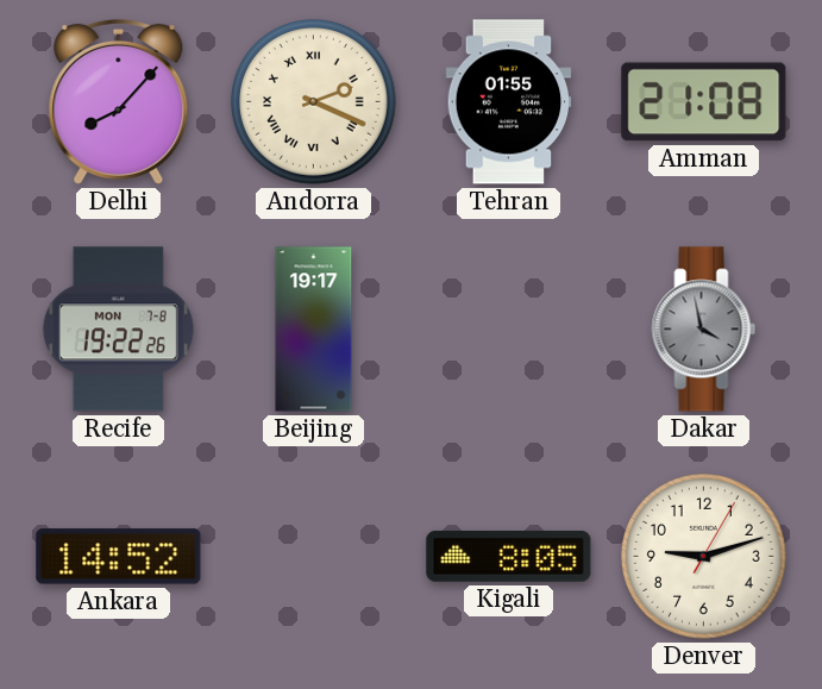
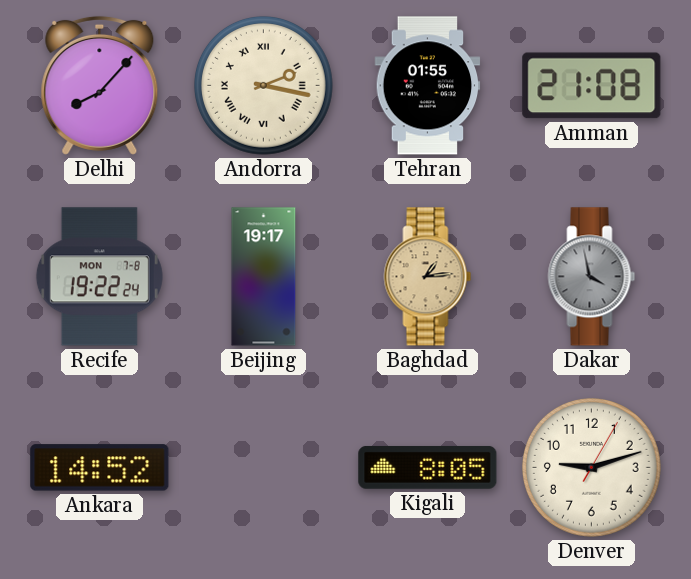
Andorra: 2:19 -> 2:17 (263, 85)
Recife: 19:22:26 -> 19:22:24 (99, 277)
Baghdad: none -> 1:14 (428, 277)
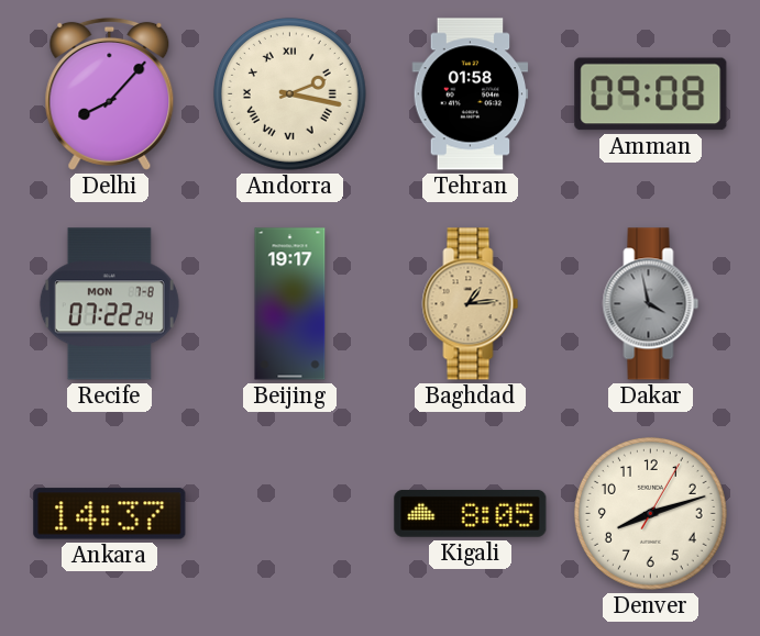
Tehran: 01:55 -> 01:58 (471, 94)
Amman: 21:08 -> 09:08 (651, 94)
Recife: 19:22 -> 07:22 (109, 304)
Ankara: 14:52 -> 14:37 (110, 514)
Denver: 9:12 -> 8:12 (650, 513)
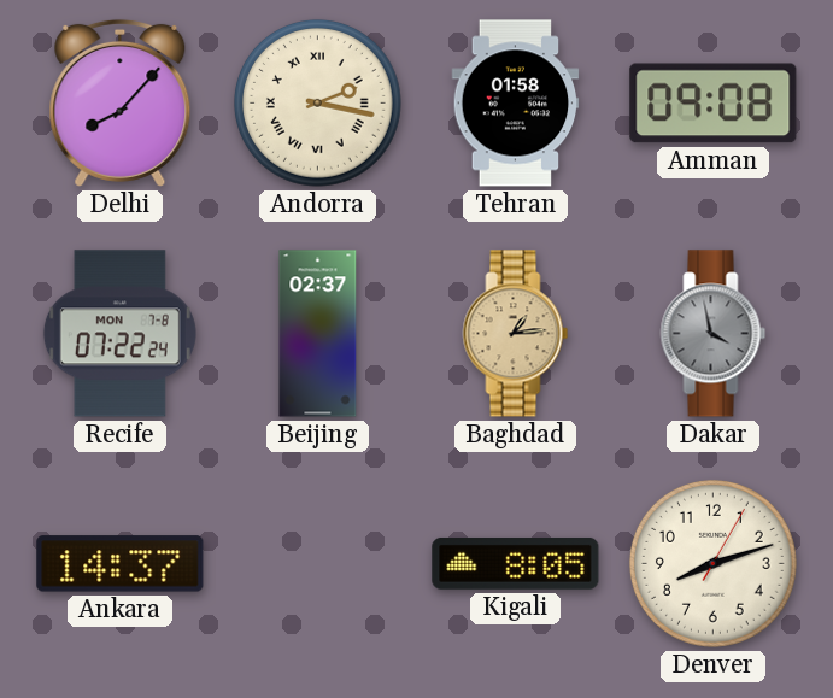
Beijing: 19:17 -> 02:37 (318, 334)
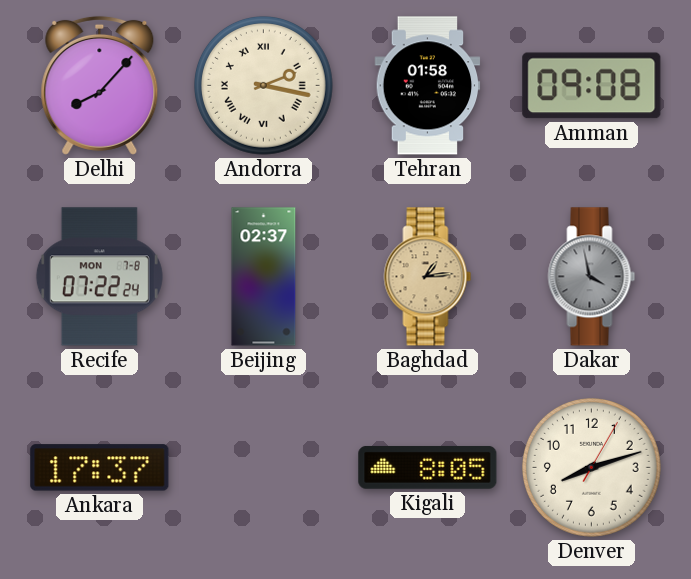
Ankara: 14:37 -> 17:37 (100, 468)
